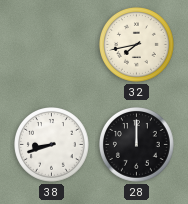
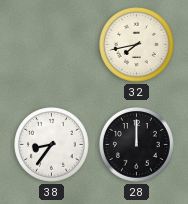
38: 8:42 -> 8:36 (52, 145)
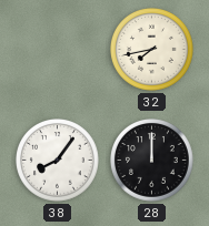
38: 8:36 -> 8:06 (58, 161)
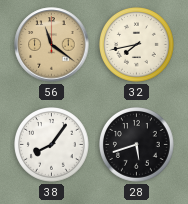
56: none -> 11:21 (52, 45)
28: 12:00 -> 5:42 (137, 145)
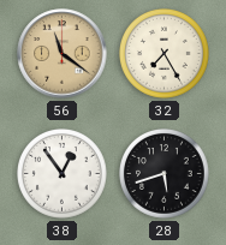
32: 7:43 -> 7:25 (165, 54)
38: 8:06 -> 12:54 (63, 174)
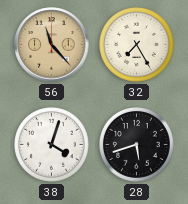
56: 11:21 -> 11:23 (52, 45)
38: 12:54 -> 4:03 (52, 145)
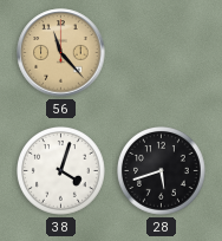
32: 7:25 -> none (137, 45)
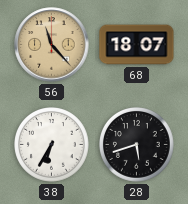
68: none -> 18:07 (137, 45)
38: 4:03 -> 6:35 (52, 145)
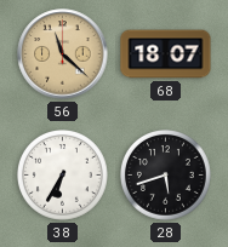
56: 11:23 -> 11:22 (63, 54)
